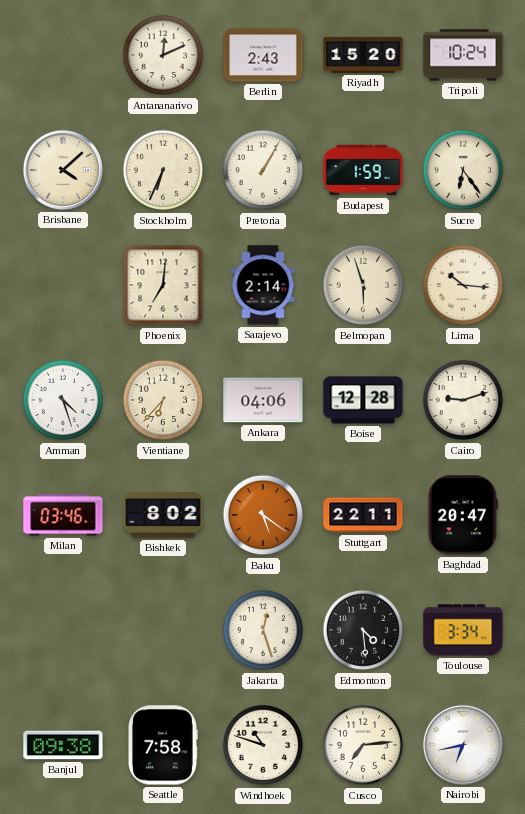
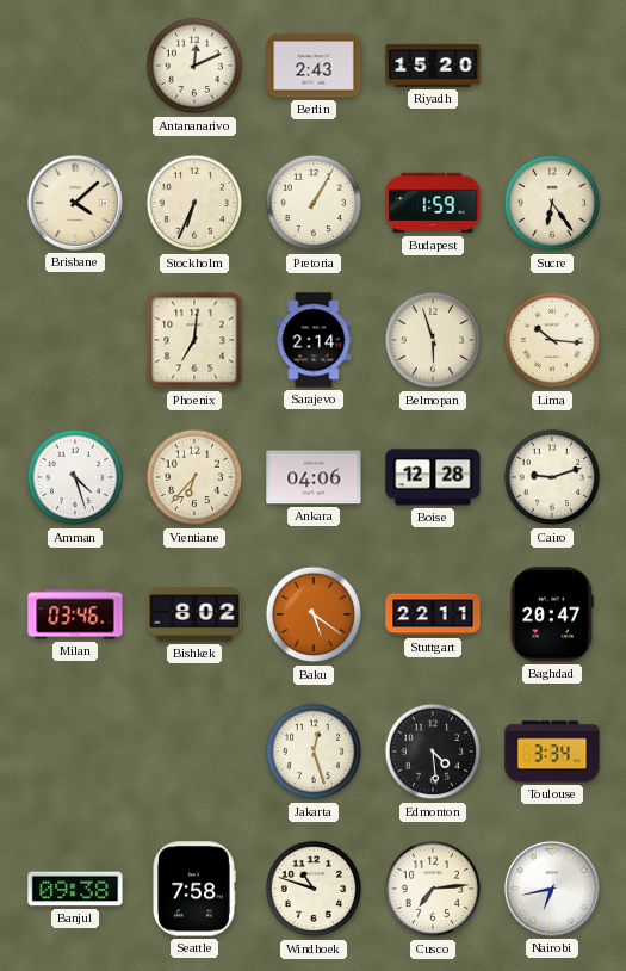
Tripoli: 10:24 -> none (463, 55)
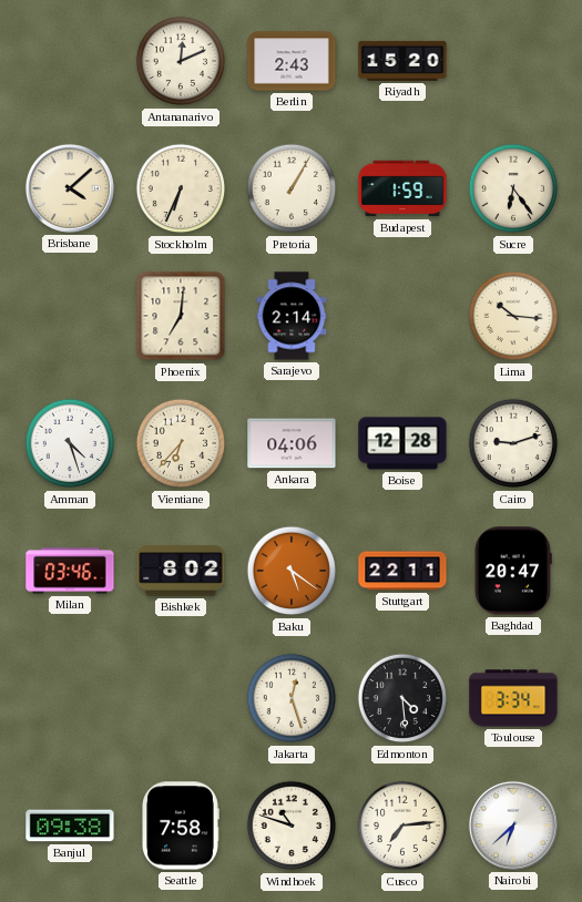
Belmopan: 5:57 -> none (433, 340)
Nairobi: 6:43 -> 6:38 (513, 826)
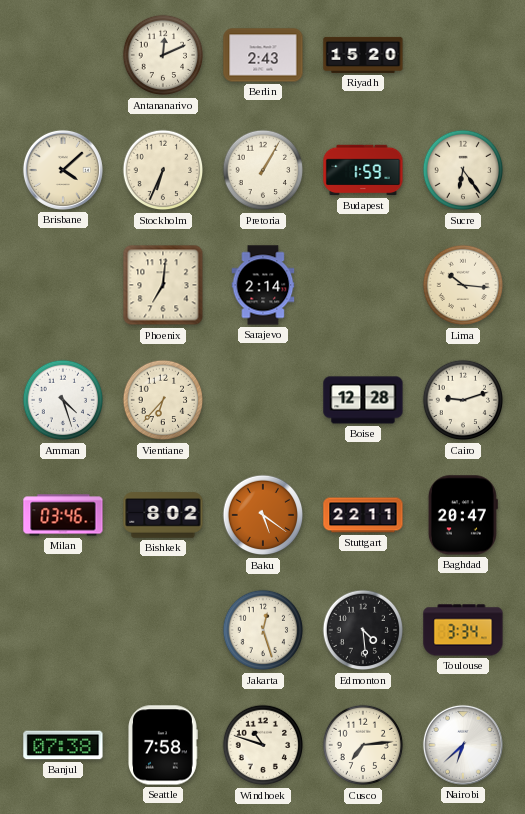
Ankara: 04:06 -> none (292, 443)
Banjul: 09:38 -> 07:38 (63, 745)
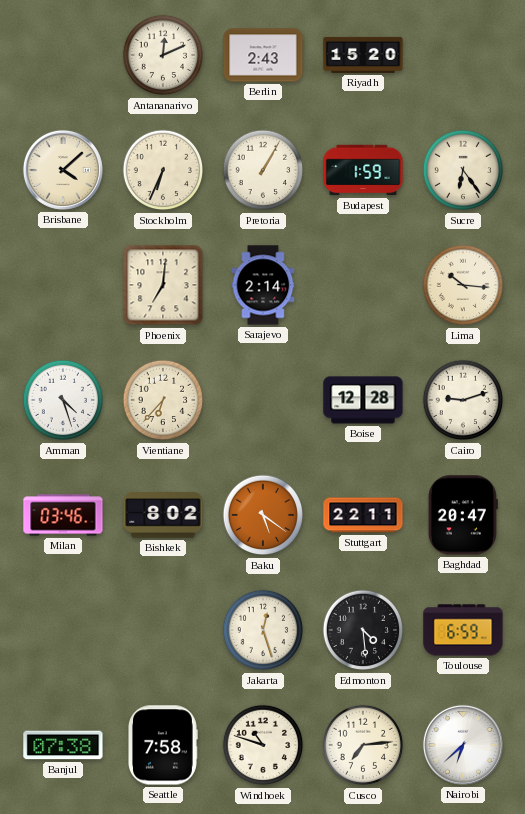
Toulouse: 3:34 -> 6:59 (463, 630)
